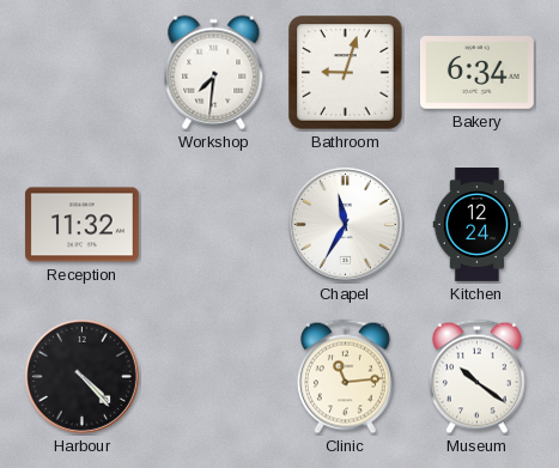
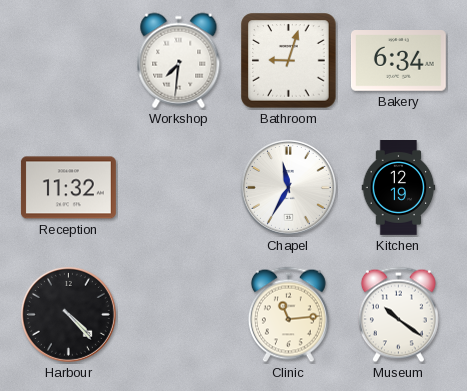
Kitchen: 12:24 -> 12:19 (399, 188)
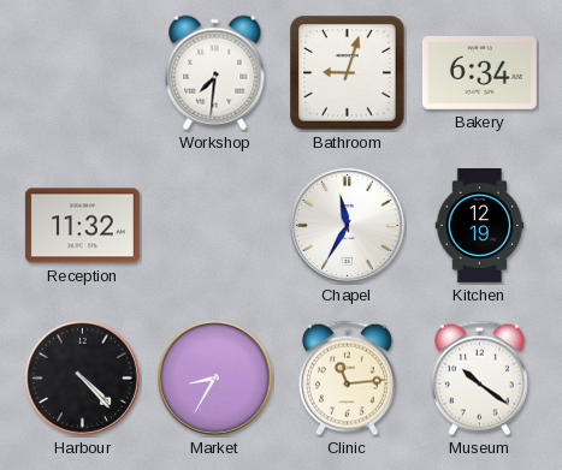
Market: none -> 8:35 (214, 377)
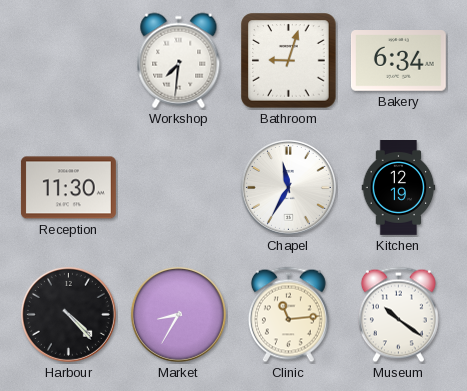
Reception: 11:32 -> 11:30 (68, 188)
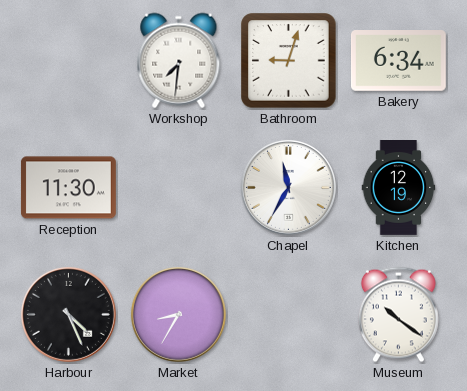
Harbour: 4:23 -> 4:26 (68, 314)
Clinic: 11:14 -> none (288, 315)
